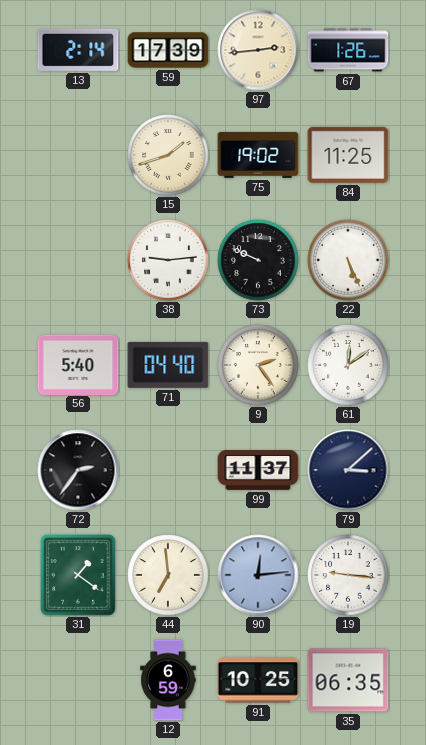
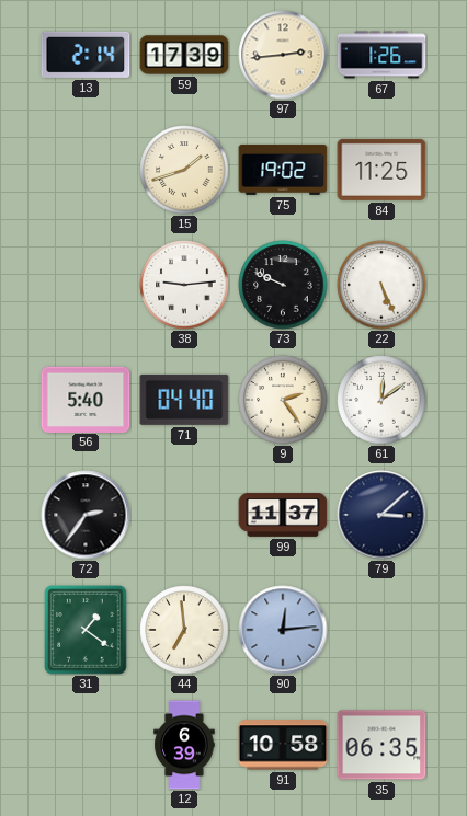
19: 9:16 -> none (348, 575)
12: 6:59 -> 6:39 (184, 745)
91: 10:25 -> 10:58 (283, 745)
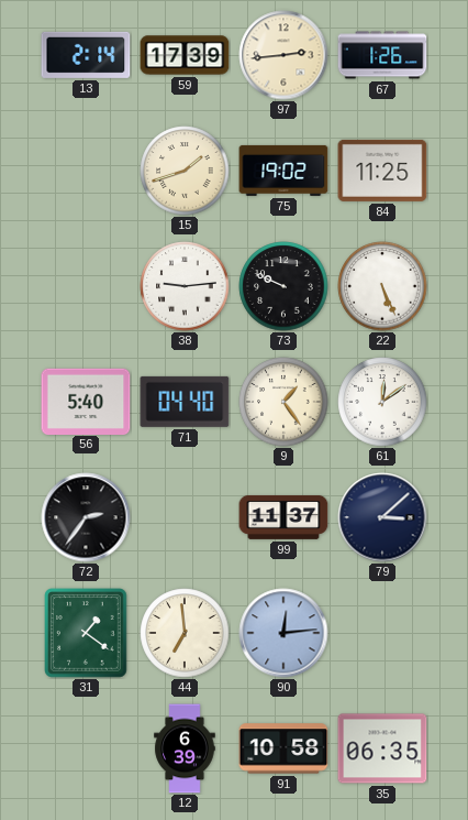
9: 2:24 -> 1:24 (283, 402)
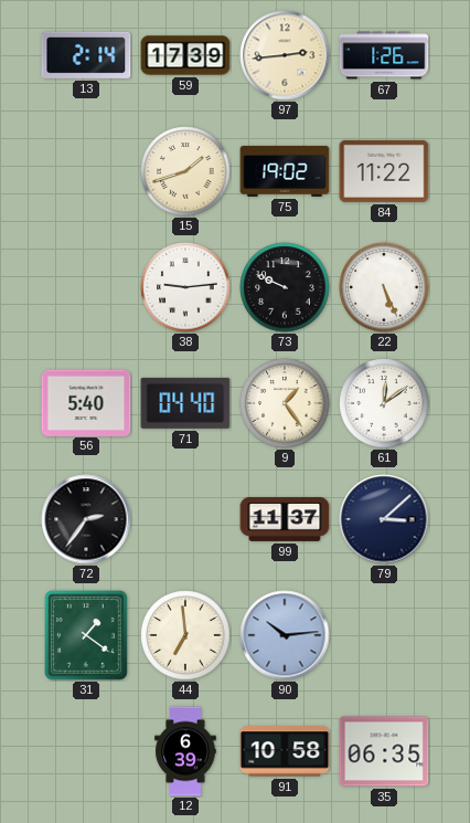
84: 11:25 -> 11:22 (384, 171)
90: 12:14 -> 10:14 (285, 635)
